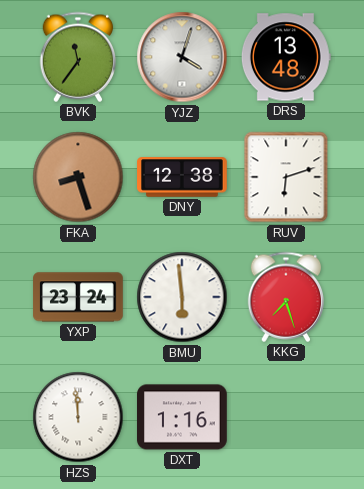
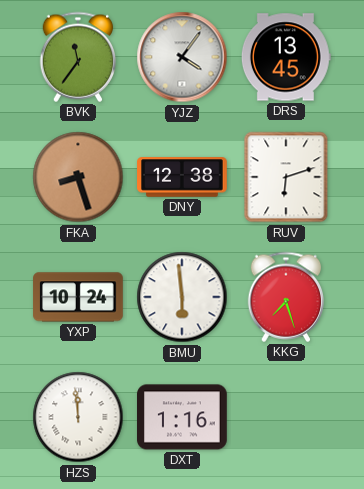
YJZ: 4:03 -> 4:06 (182, 57)
DRS: 13:48 -> 13:45 (286, 57)
YXP: 23:24 -> 10:24 (78, 297)
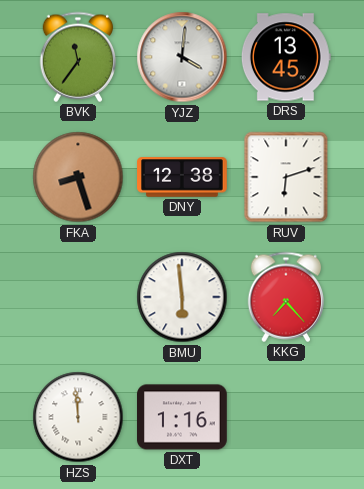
YJZ: 4:06 -> 4:01 (182, 57)
YXP: 10:24 -> none (78, 297)
KKG: 7:27 -> 7:23 (285, 297)
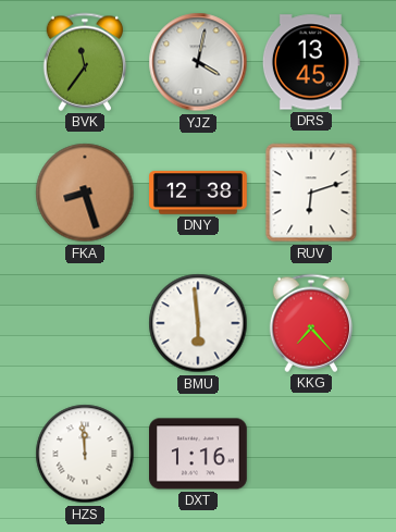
YJZ: 4:01 -> 4:02 (198, 62)
